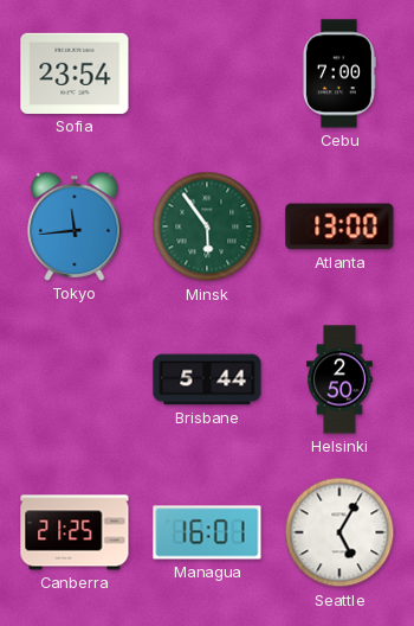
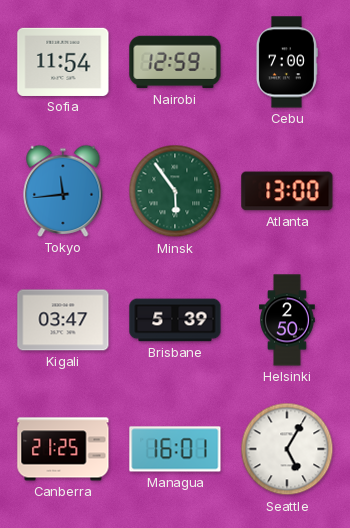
Sofia: 23:54 -> 11:54 (63, 62)
Nairobi: none -> 12:59 (175, 62)
Kigali: none -> 03:47 (63, 320)
Brisbane: 5:44 -> 5:39 (175, 320)
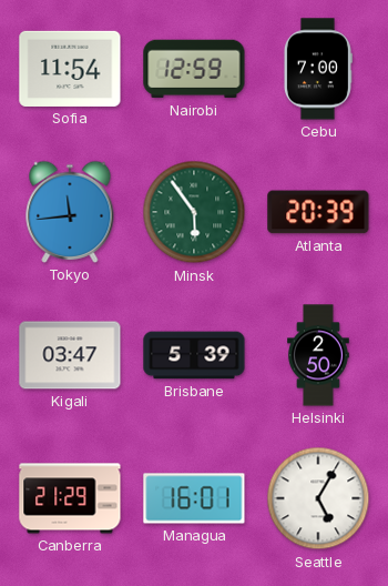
Atlanta: 13:00 -> 20:39 (318, 212)
Canberra: 21:25 -> 21:29 (70, 498)
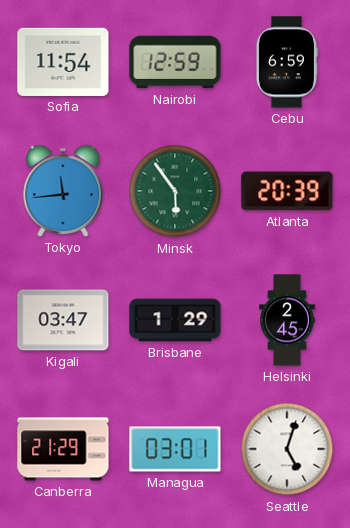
Cebu: 7:00 -> 6:59 (286, 62)
Brisbane: 5:39 -> 1:29 (175, 320)
Helsinki: 2:50 -> 2:45 (288, 320)
Managua: 16:01 -> 03:01 (175, 449)
Seattle: 5:05 -> 5:03 (287, 449)
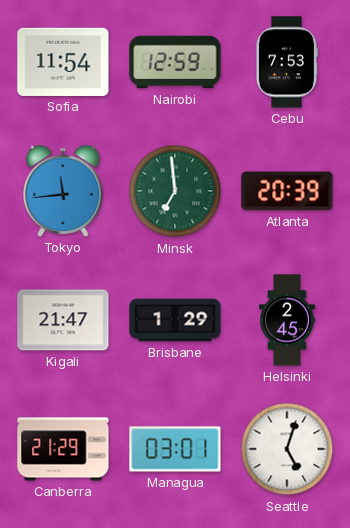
Cebu: 6:59 -> 7:53 (286, 62)
Minsk: 5:54 -> 6:59 (175, 191)
Kigali: 03:47 -> 21:47 (63, 320)
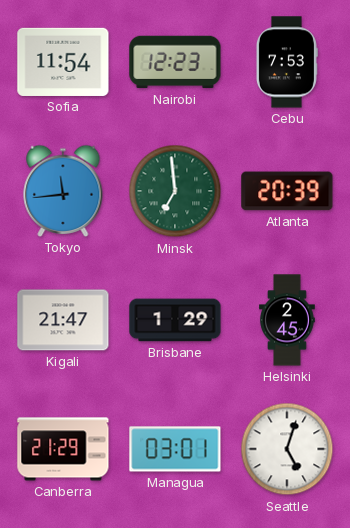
Nairobi: 12:59 -> 12:23 (175, 62)
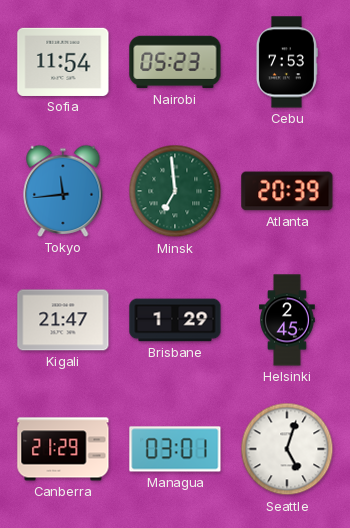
Nairobi: 12:23 -> 05:23 (175, 62)
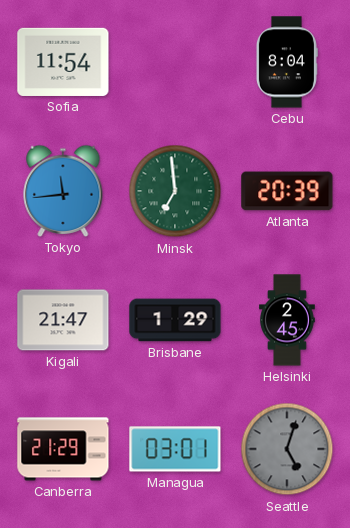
Nairobi: 05:23 -> none (175, 62)
Cebu: 7:53 -> 8:04 (286, 62)
Seattle dial: white -> grey (287, 449)
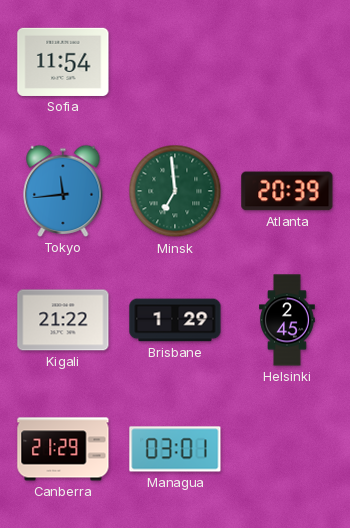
Cebu: 8:04 -> none (286, 62)
Kigali: 21:47 -> 21:22 (63, 320)
Seattle: 5:03 -> none (287, 449)
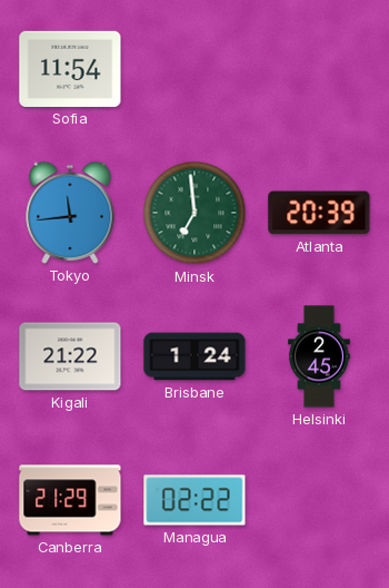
Brisbane: 1:29 -> 1:24 (194, 356)
Managua: 03:01 -> 02:22 (194, 500)
